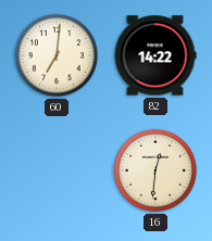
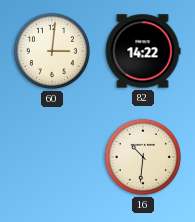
60: 7:01 -> 3:01 (52, 51)
16: 12:31 -> 10:31 (143, 157)
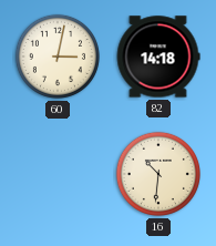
60: 3:01 -> 3:02 (58, 57)
82: 14:22 -> 14:18 (158, 57)
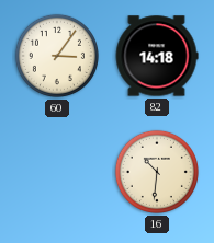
60: 3:02 -> 3:06 (57, 56)
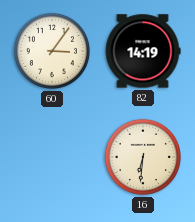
82: 14:18 -> 14:19 (143, 51)
16: 10:31 -> 6:31 (143, 157)
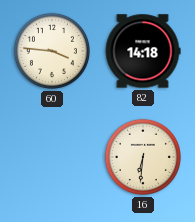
60: 3:06 -> 3:46 (52, 51)
82: 14:19 -> 14:18 (143, 51)
